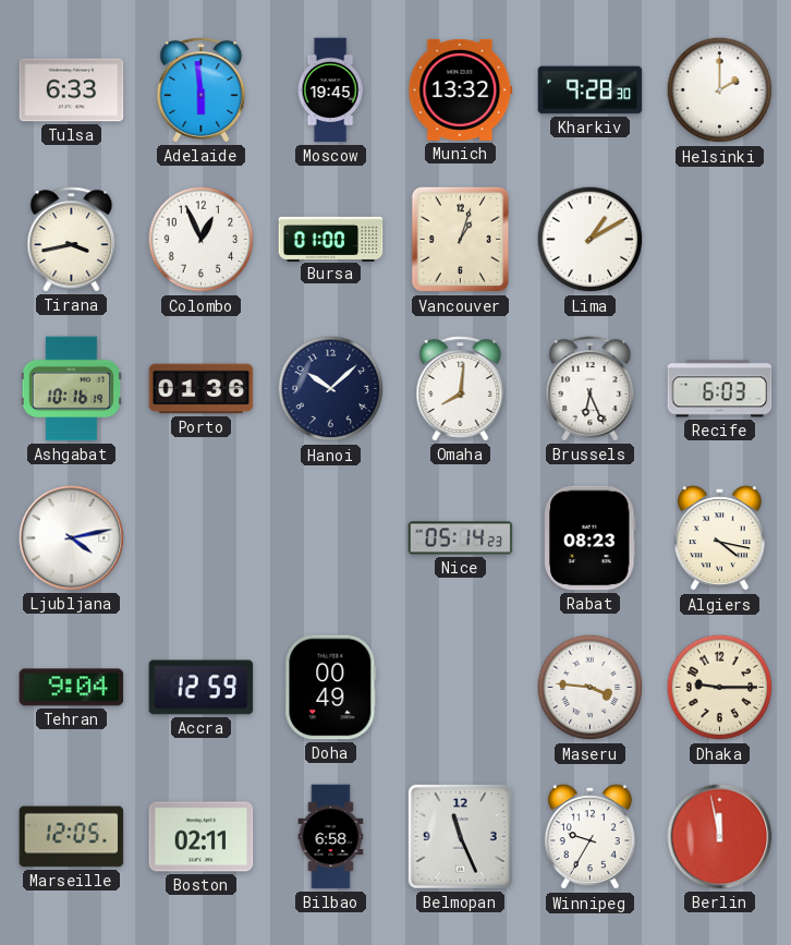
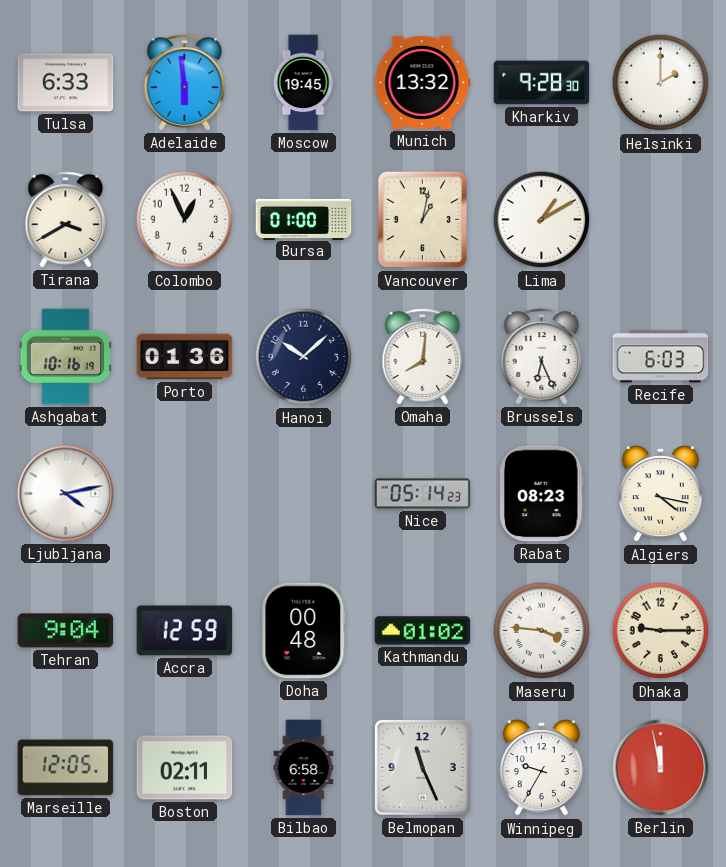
Tirana: 3:43 -> 3:40 (66, 220)
Vancouver: 1:03 -> 1:02 (423, 220)
Doha: 00:49 -> 00:48 (304, 631)
Kathmandu: none -> 01:02 (423, 631)
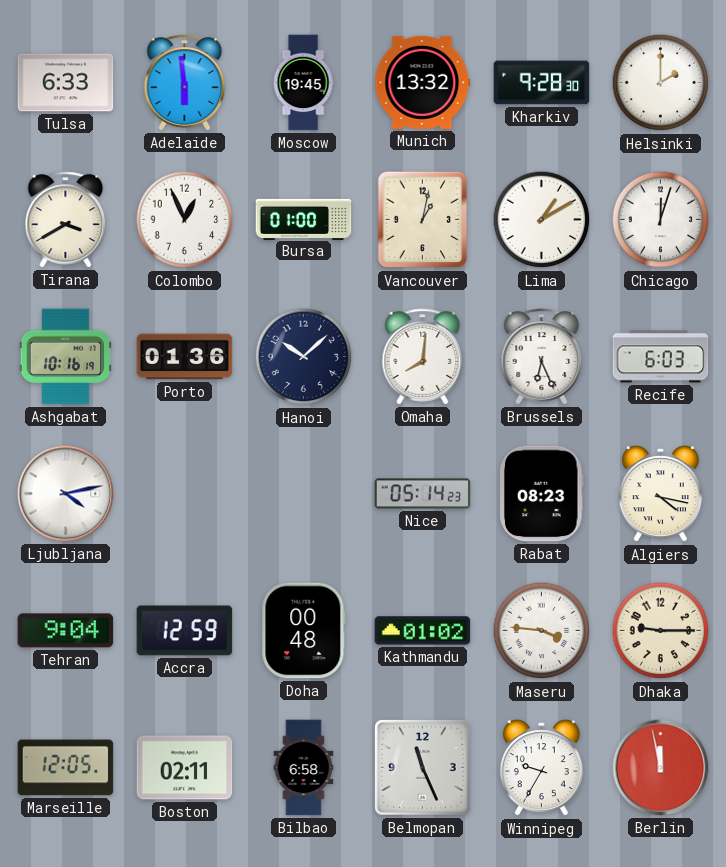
Chicago: none -> 12:03 (661, 220)
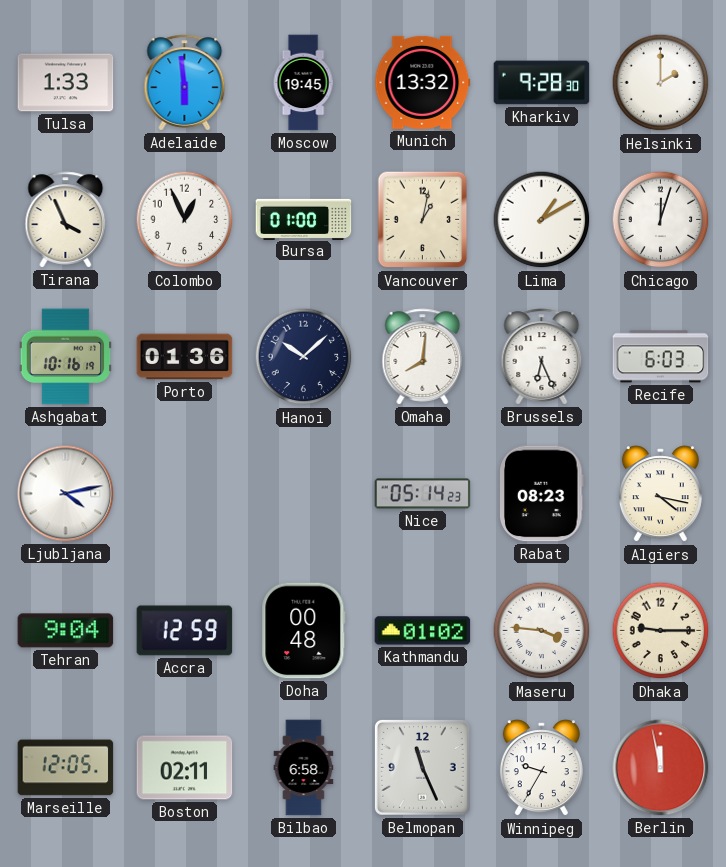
Tulsa: 6:33 -> 1:33 (66, 83)
Tirana: 3:40 -> 3:56 (66, 220)
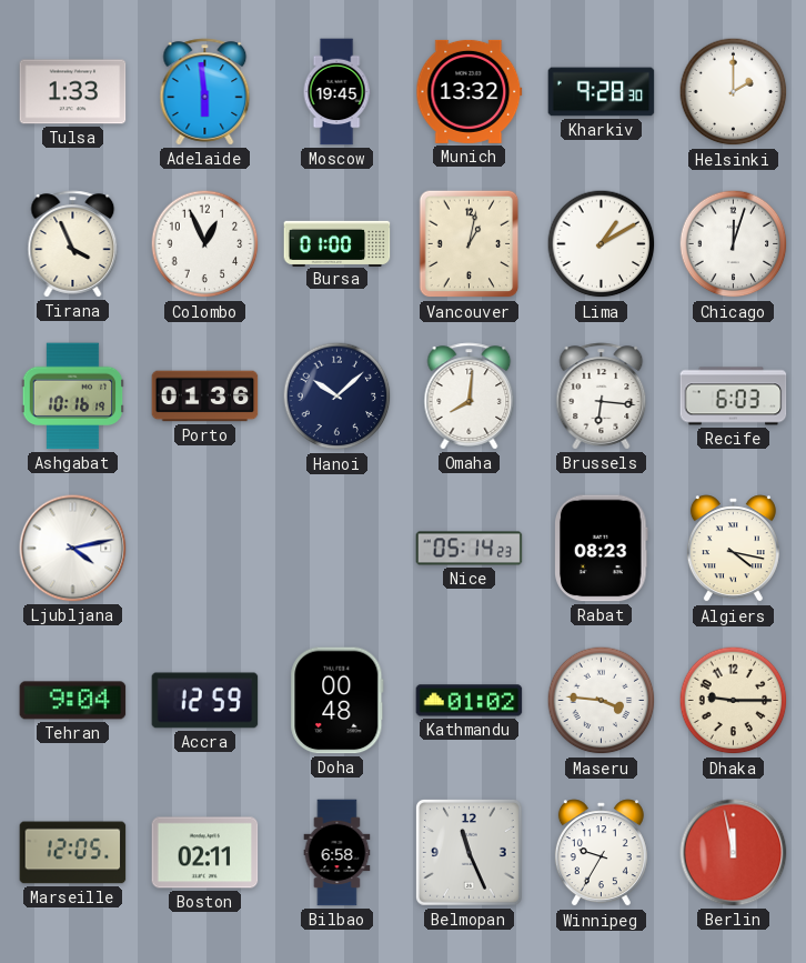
Brussels: 6:26 -> 6:16 (602, 397)
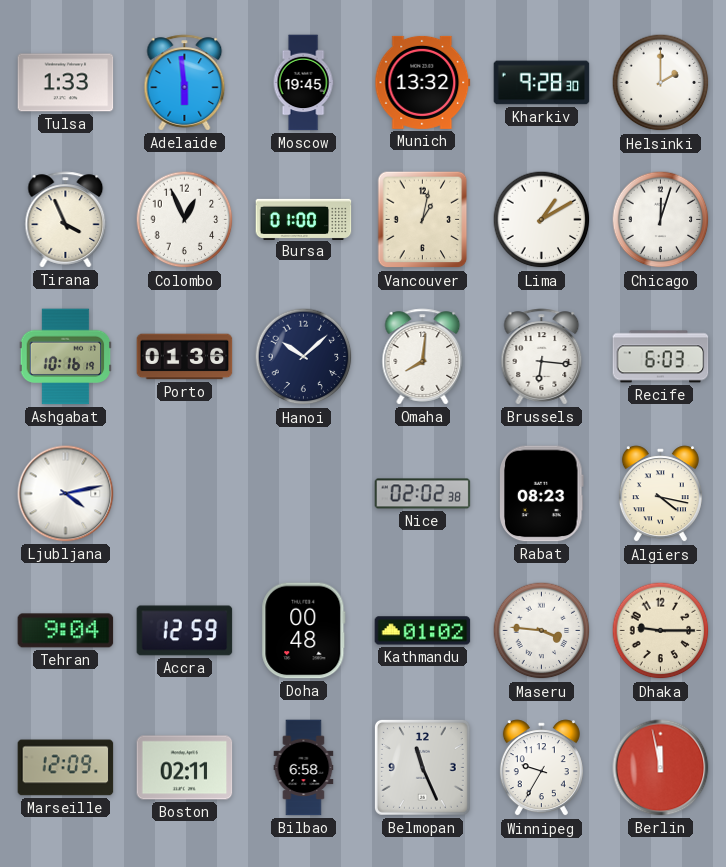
Nice: 05:14 -> 02:02 (423, 494)
Marseille: 12:05 -> 12:09 (66, 768)
